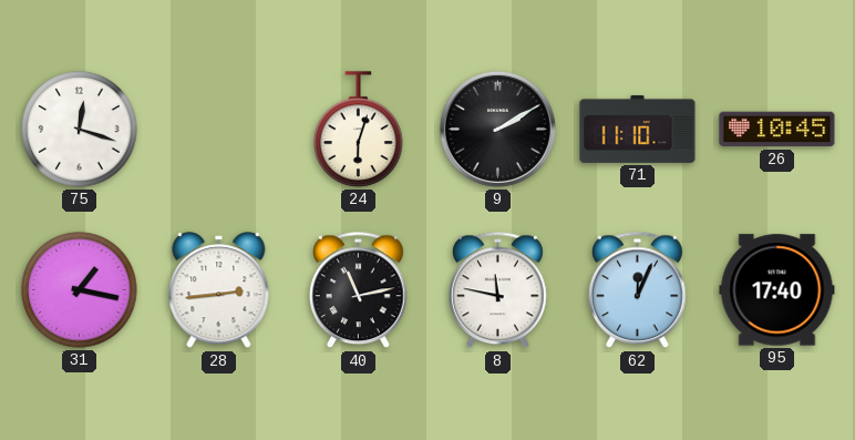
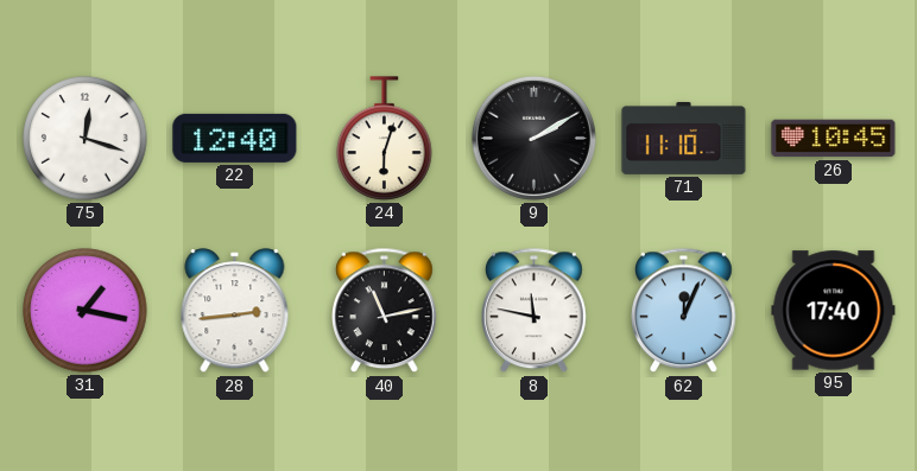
22: none -> 12:40 (235, 138)
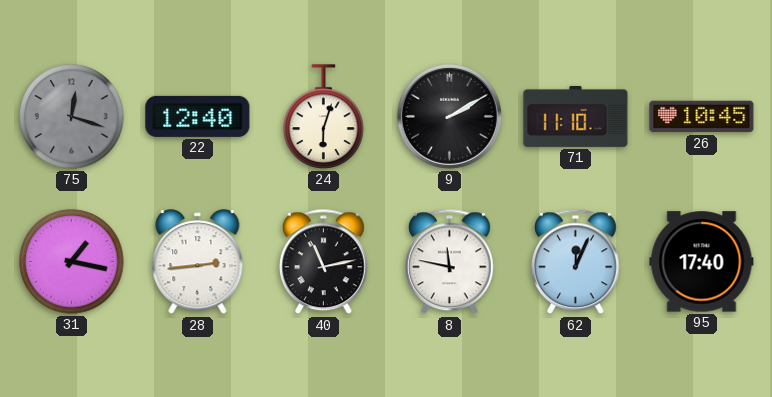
75 dial: white -> grey (72, 117)
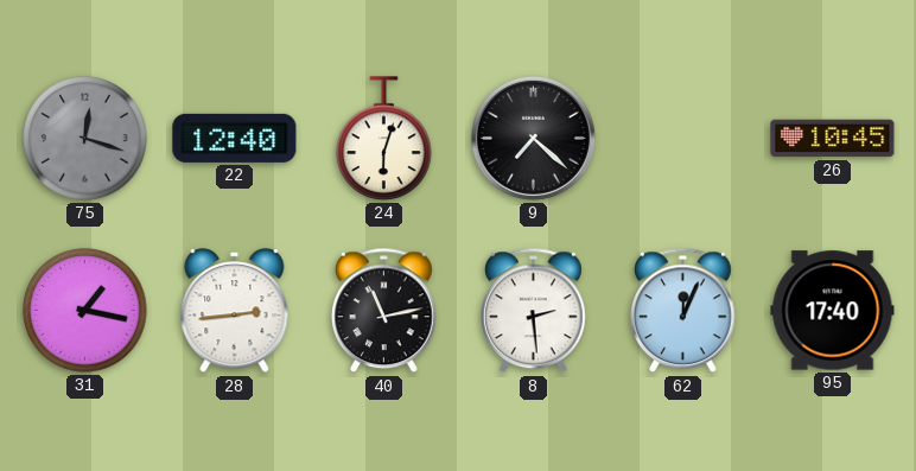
9: 2:10 -> 7:22 (533, 138)
71: 11:10 -> none (576, 116)
8: 11:47 -> 2:29 (534, 311)
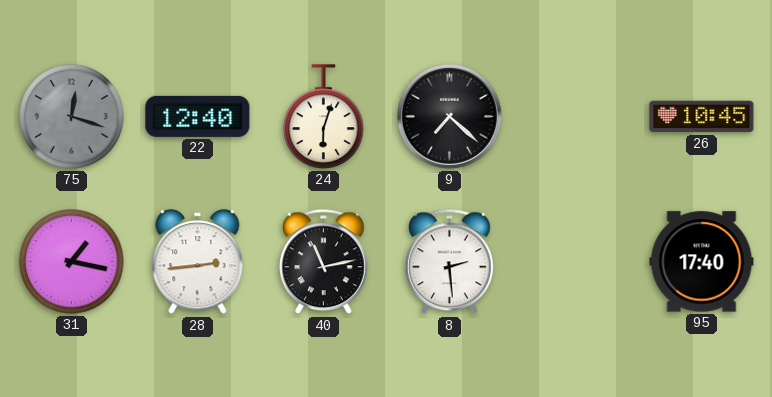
62: 12:04 -> none (683, 311)
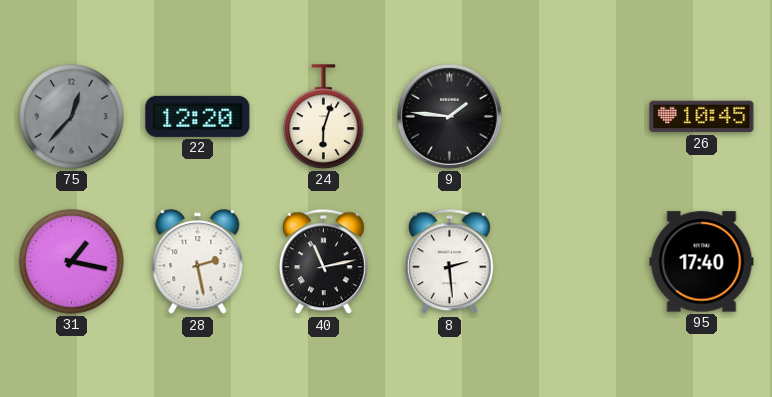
75: 12:18 -> 12:37 (72, 117)
22: 12:40 -> 12:20 (198, 116)
9: 7:22 -> 1:46 (449, 116)
28: 2:44 -> 2:28 (198, 262)
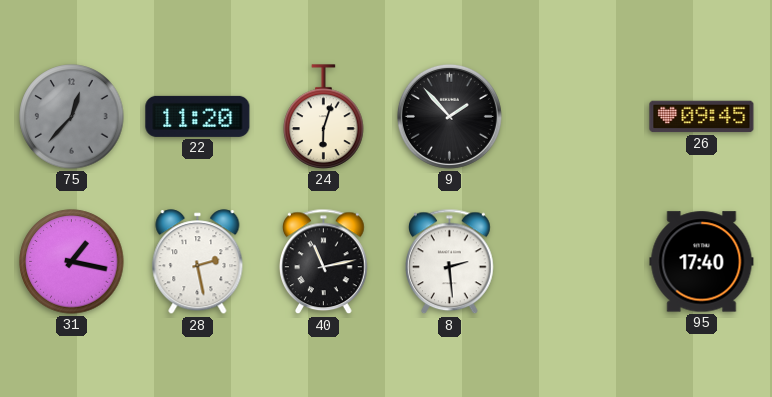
22: 12:20 -> 11:20 (198, 116)
9: 1:46 -> 1:53 (449, 116)
26: 10:45 -> 09:45 (702, 117)
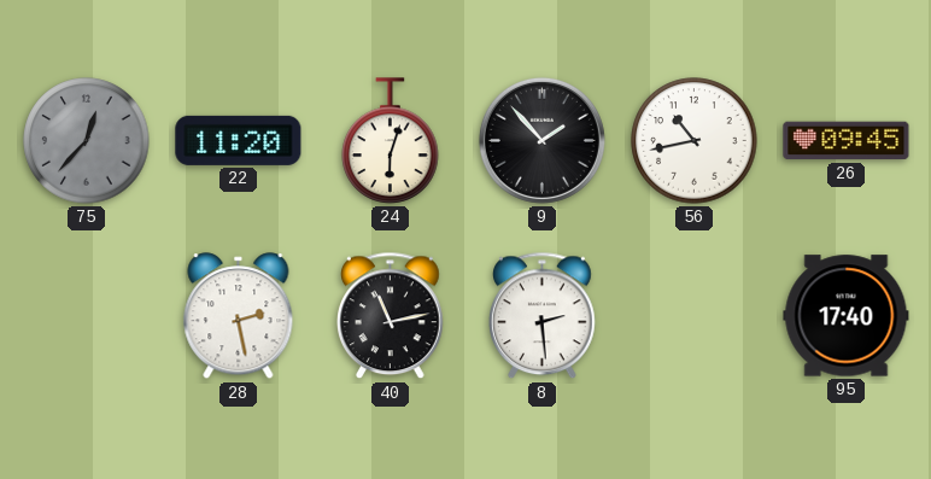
56: none -> 10:43 (695, 141)
31: 1:17 -> none (72, 262)
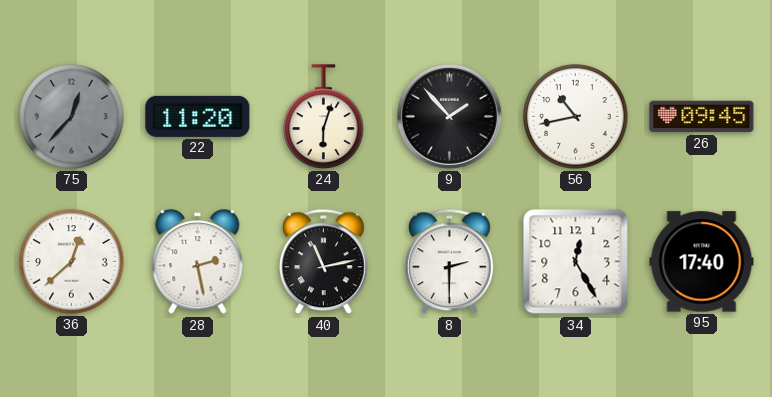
36: none -> 12:38 (72, 262)
8: 2:29 -> 2:30 (450, 262)
34: none -> 12:25 (576, 262)
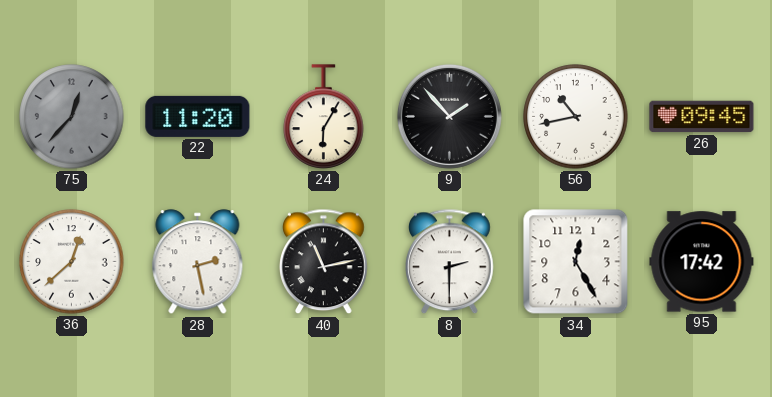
24: 6:03 -> 6:05 (324, 117)
95: 17:40 -> 17:42 (702, 262)
